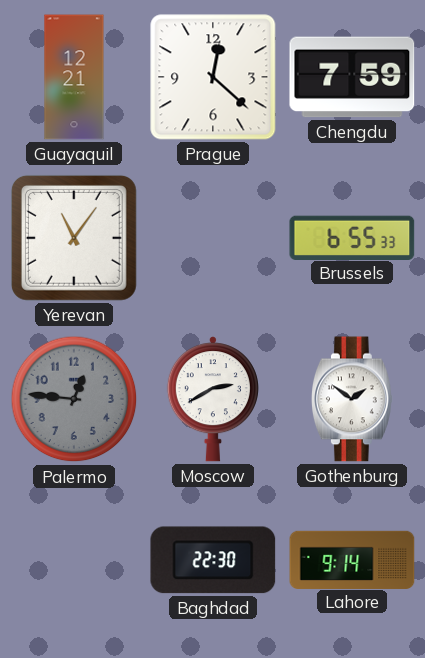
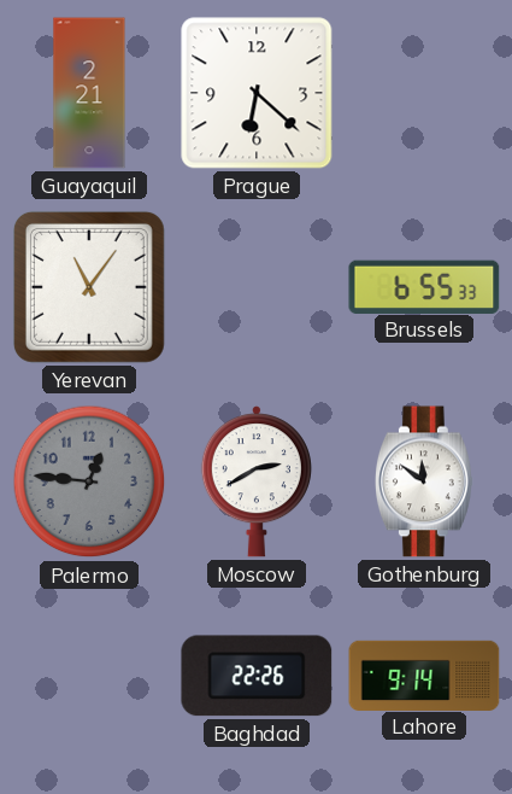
Guayaquil: 12:21 -> 2:21 (89, 93)
Prague: 12:22 -> 6:22 (257, 93)
Chengdu: 7:59 -> none (352, 77)
Gothenburg: 1:51 -> 11:51 (425, 481)
Baghdad: 22:30 -> 22:26 (257, 676)
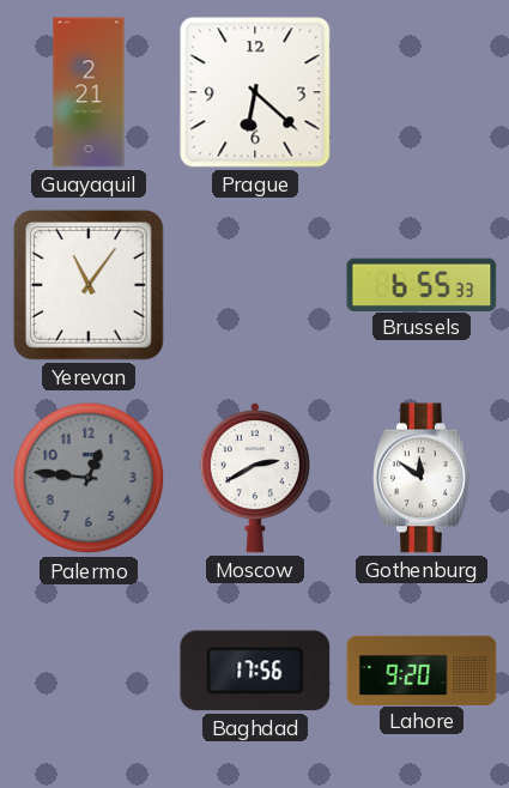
Baghdad: 22:26 -> 17:56 (255, 671)
Lahore: 9:14 -> 9:20 (422, 669)
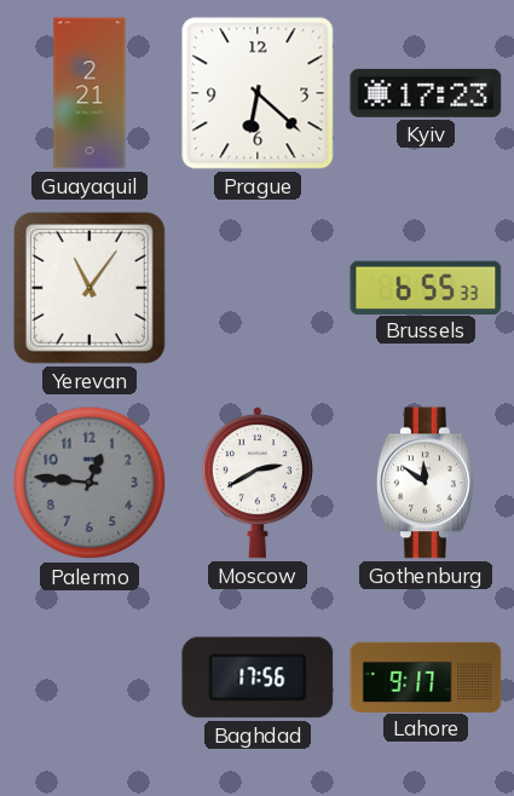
Kyiv: none -> 17:23 (426, 93)
Lahore: 9:20 -> 9:17 (426, 676)
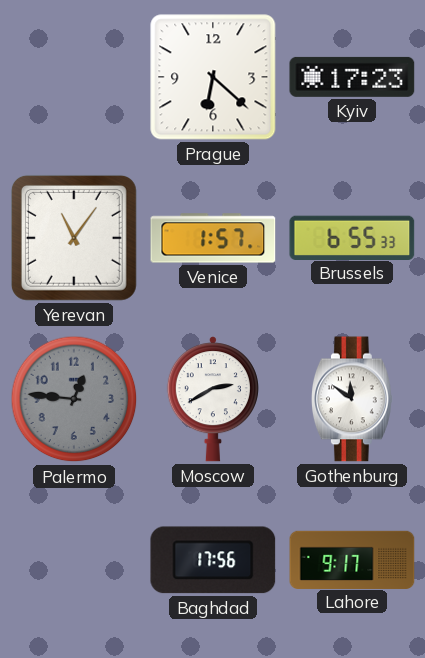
Guayaquil: 2:21 -> none (89, 93)
Venice: none -> 1:57 (213, 238)
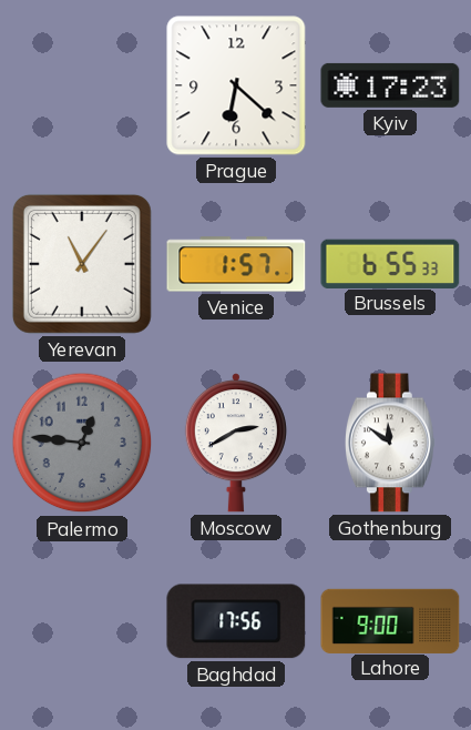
Lahore: 9:17 -> 9:00 (390, 620)
